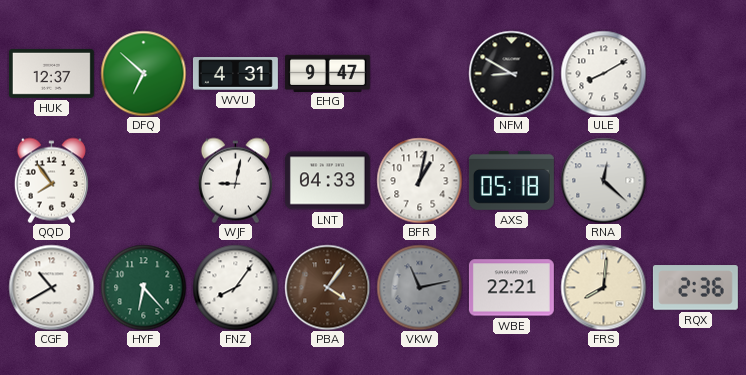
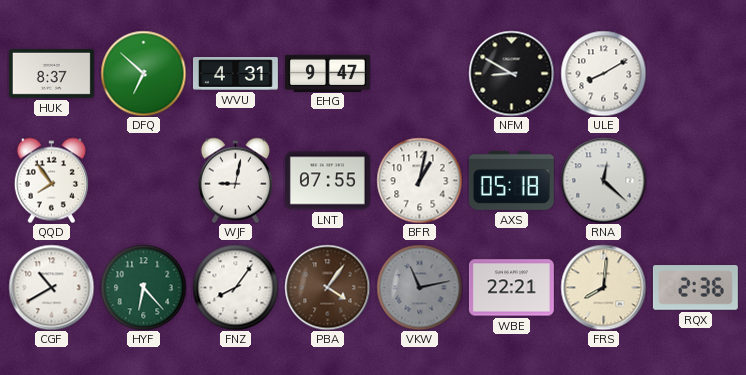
HUK: 12:37 -> 8:37 (51, 73)
LNT: 04:33 -> 07:55 (327, 181)
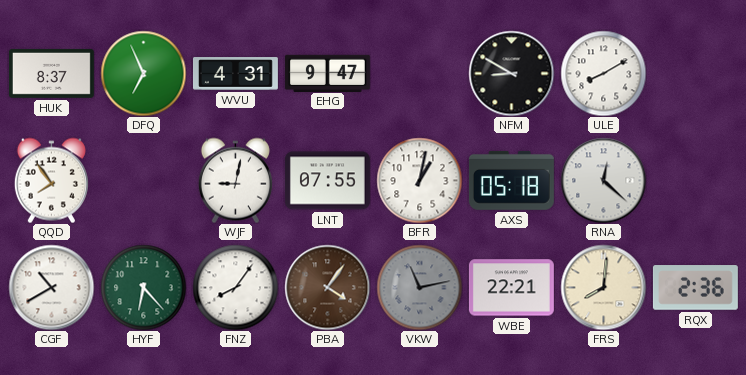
DFQ: 6:52 -> 6:56 (143, 73)
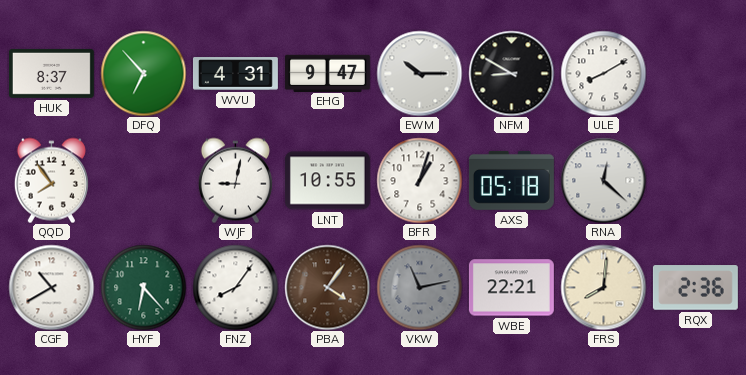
DFQ: 6:56 -> 6:53 (143, 73)
EWM: none -> 10:15 (419, 73)
LNT: 07:55 -> 10:55 (327, 181)
BFR: 1:02 -> 1:03 (419, 180)
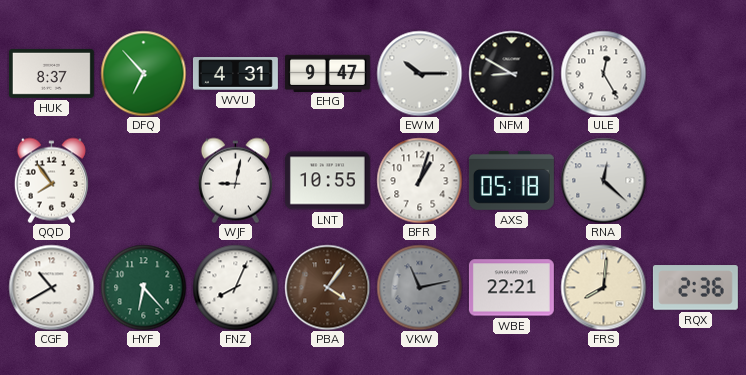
ULE: 8:10 -> 12:25 (603, 73)
FNZ: 8:06 -> 8:04 (235, 287)
